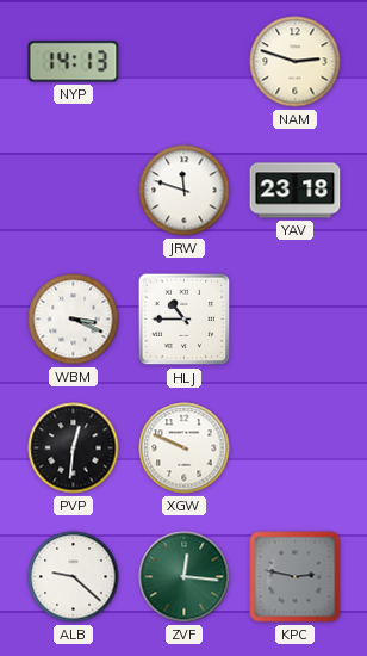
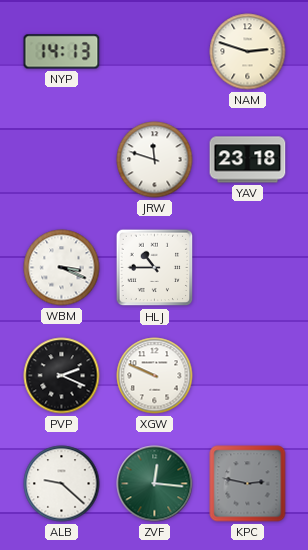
PVP: 12:31 -> 2:19 (62, 376)
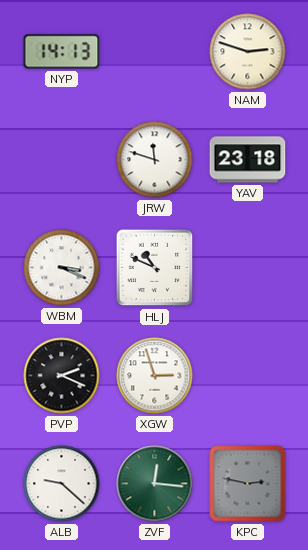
HLJ: 10:45 -> 10:49 (155, 268)
XGW: 9:49 -> 2:57 (155, 376)
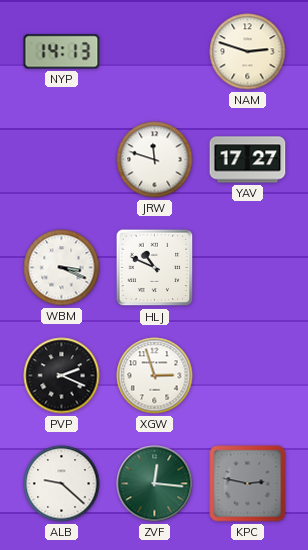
YAV: 23:18 -> 17:27 (248, 160)
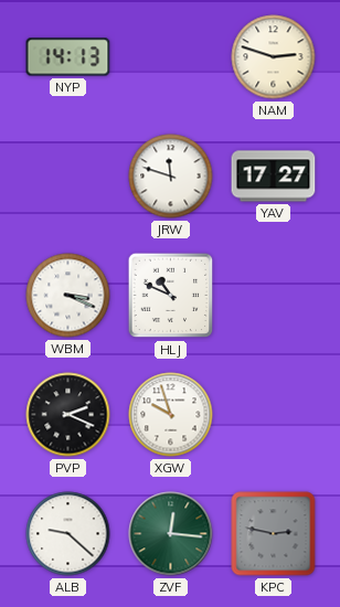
XGW: 2:57 -> 9:57 (171, 415)
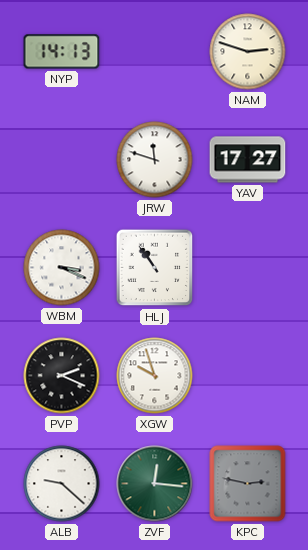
HLJ: 10:49 -> 10:54 (155, 268)
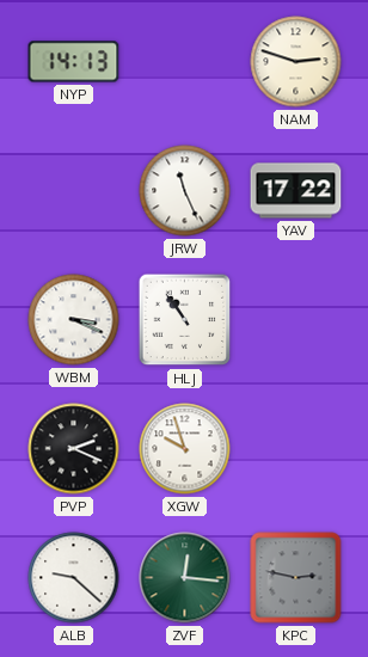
JRW: 11:48 -> 11:26 (185, 191)
YAV: 17:27 -> 17:22 (296, 191)
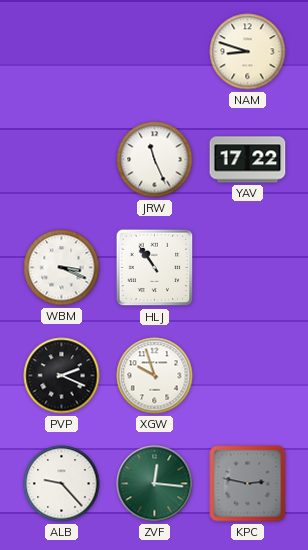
NYP: 14:13 -> none (74, 62)
NAM: 2:48 -> 8:48 (248, 52)
ALB: 9:22 -> 9:23 (62, 484)
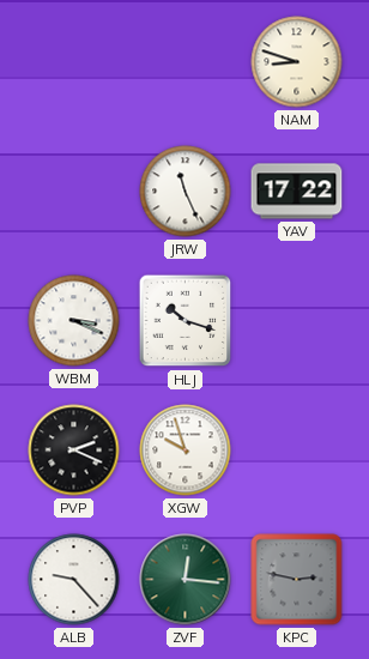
HLJ: 10:54 -> 10:18 (186, 321)
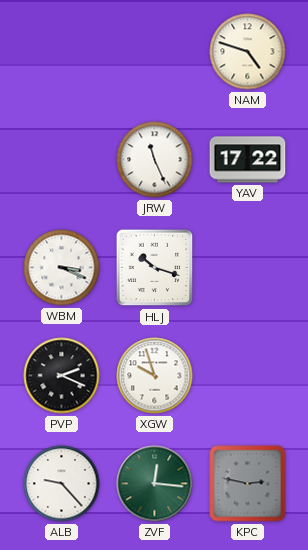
NAM: 8:48 -> 4:48 (248, 52)
